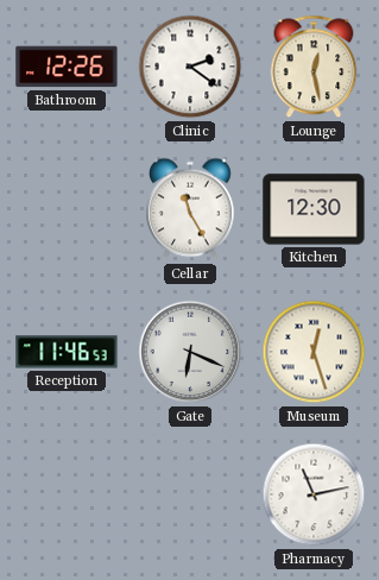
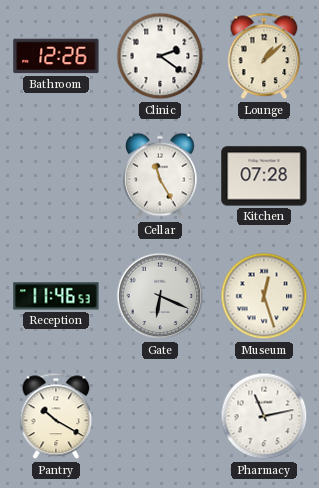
Lounge: 12:28 -> 1:08 (264, 56)
Kitchen: 12:30 -> 07:28 (264, 176)
Pantry: none -> 10:20 (56, 416)
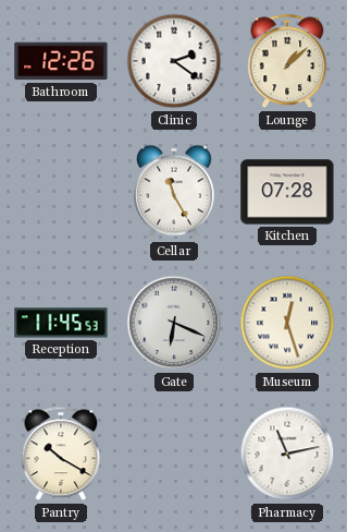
Reception: 11:46 -> 11:45 (61, 323)
